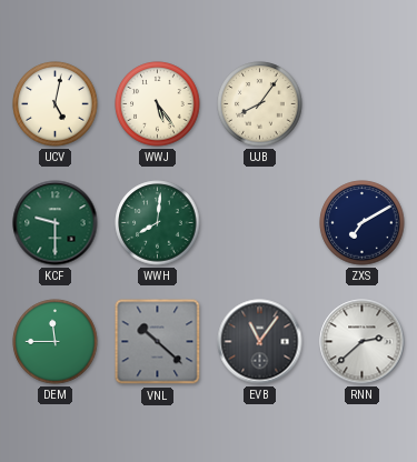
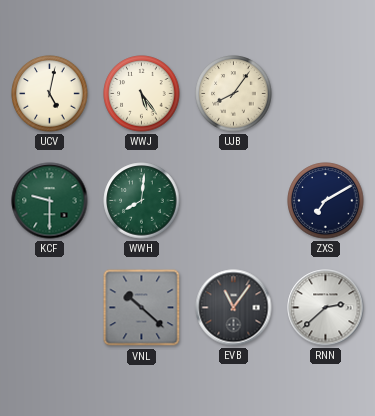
DEM: 11:45 -> none (56, 342)
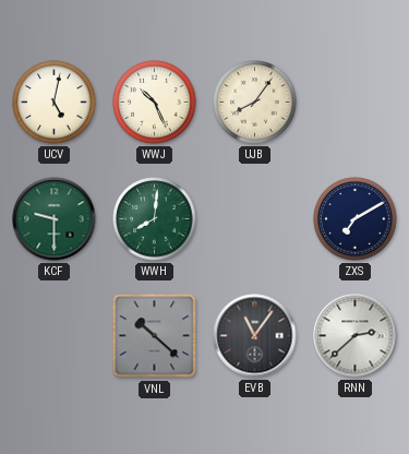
WWJ: 5:24 -> 10:26 (155, 103)
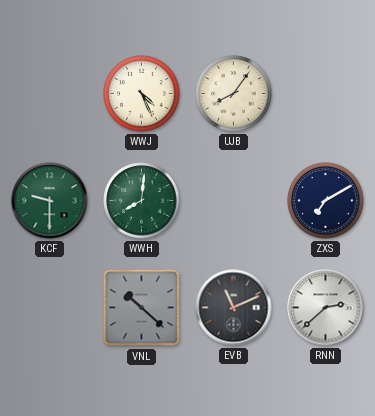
UCV: 5:02 -> none (55, 103)
WWJ: 10:26 -> 4:26 (142, 94)
EVB: 11:06 -> 11:11 (234, 308)
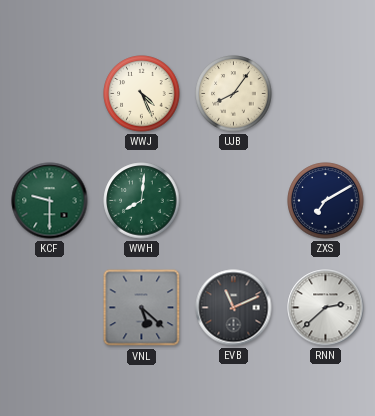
VNL: 10:22 -> 5:22 (142, 308)
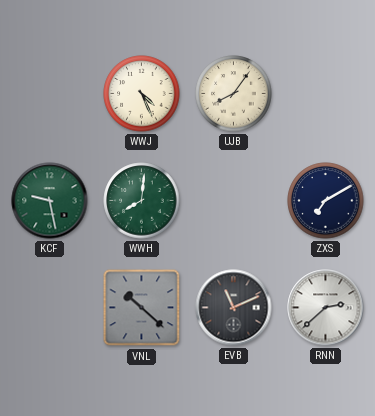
KCF: 9:30 -> 9:28 (50, 201)
VNL: 5:22 -> 10:22 (142, 308)
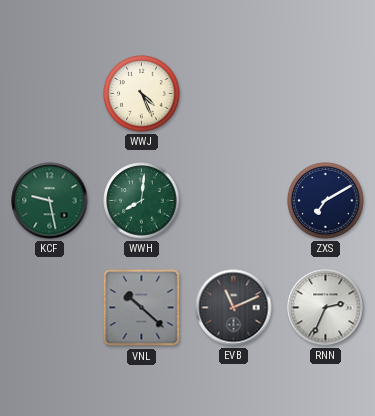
UJB: 8:06 -> none (234, 94)
RNN: 2:38 -> 2:34 (326, 308)
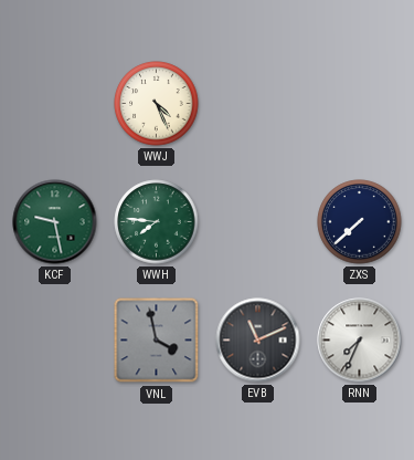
WWH: 8:01 -> 7:46 (157, 222)
ZXS: 7:10 -> 7:38 (360, 222)
VNL: 10:22 -> 3:58 (157, 341)
RNN: 2:34 -> 7:34 (360, 341)
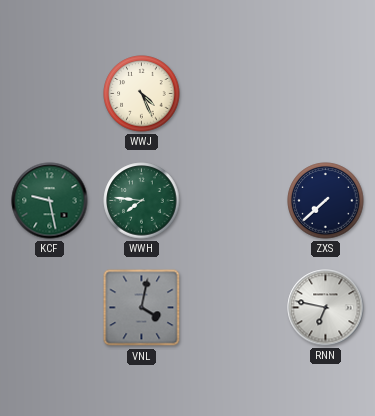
VNL: 3:58 -> 4:02 (142, 308)
EVB: 11:11 -> none (258, 341)
RNN: 7:34 -> 6:47 (326, 308)
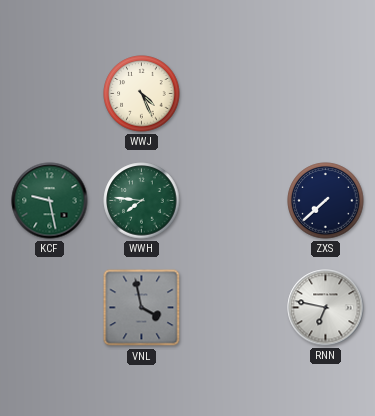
VNL: 4:02 -> 3:58 (142, 308)
